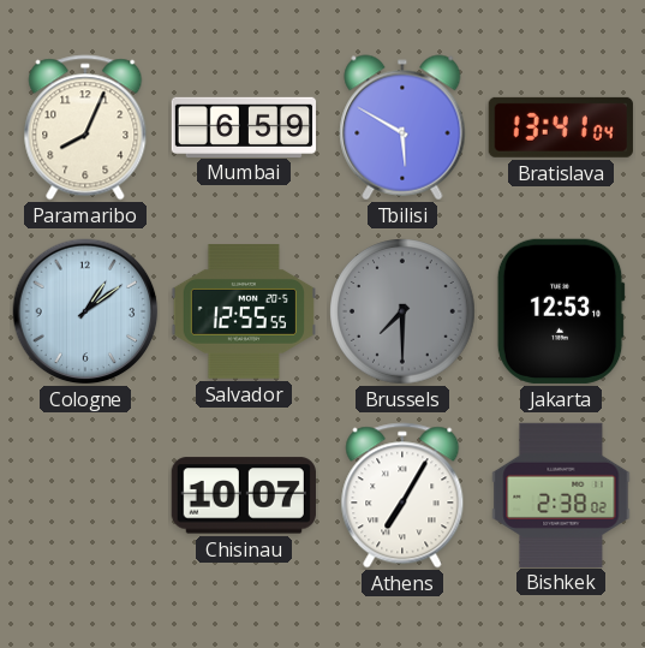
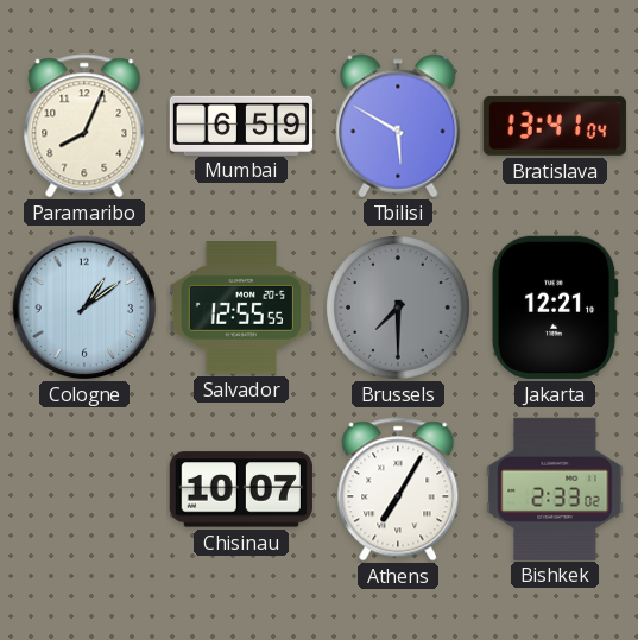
Jakarta: 12:53 -> 12:21 (555, 308)
Bishkek: 2:38 -> 2:33 (555, 488)
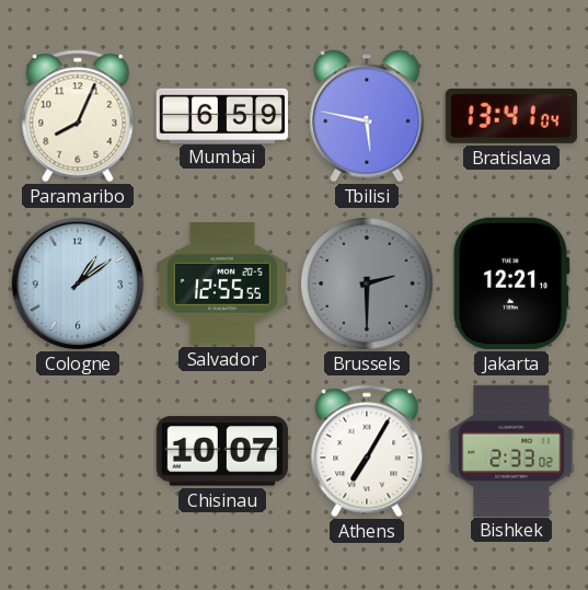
Tbilisi: 5:50 -> 5:47 (367, 116)
Brussels: 7:30 -> 2:30 (367, 284)
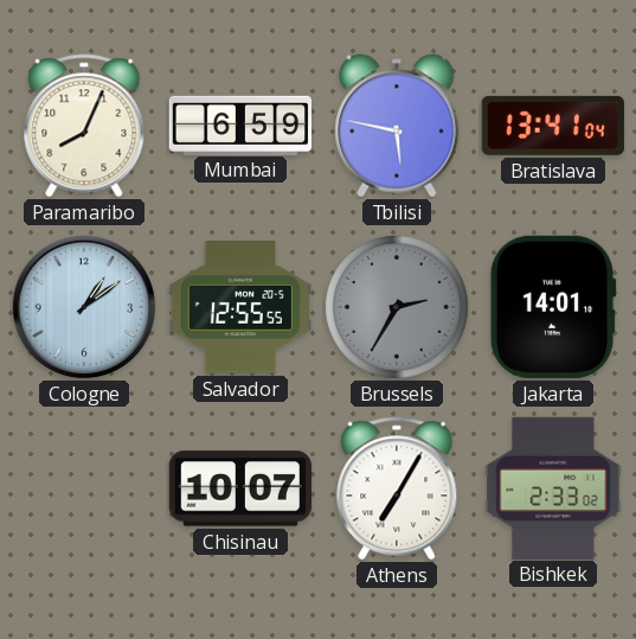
Brussels: 2:30 -> 2:35 (397, 307)
Jakarta: 12:21 -> 14:01 (553, 307)
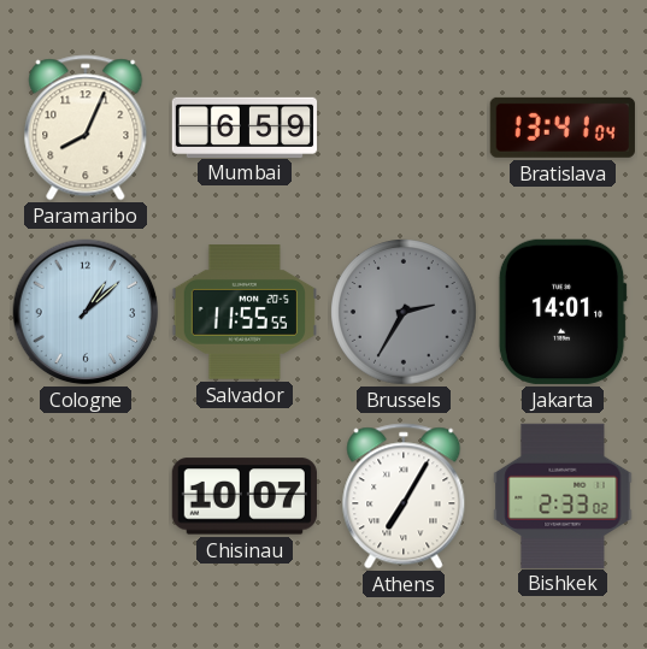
Tbilisi: 5:47 -> none (397, 126)
Cologne: 1:09 -> 1:08 (86, 312)
Salvador: 12:55 -> 11:55 (243, 312)
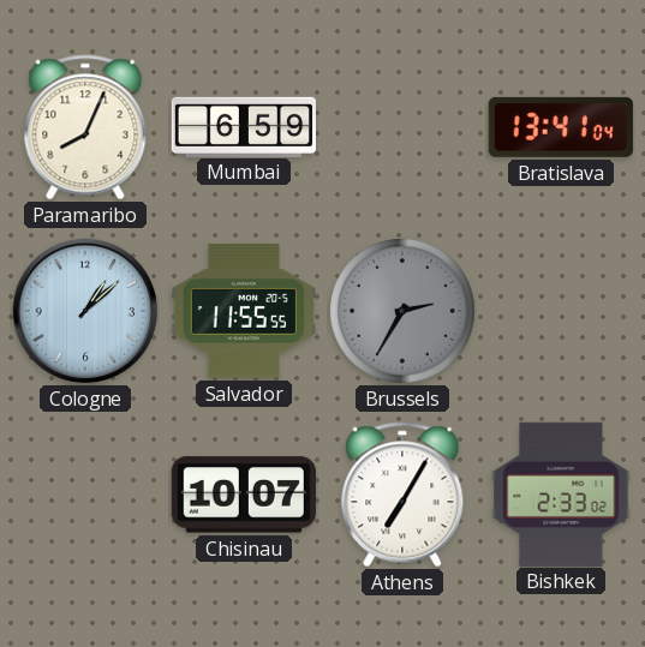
Jakarta: 14:01 -> none (563, 312)
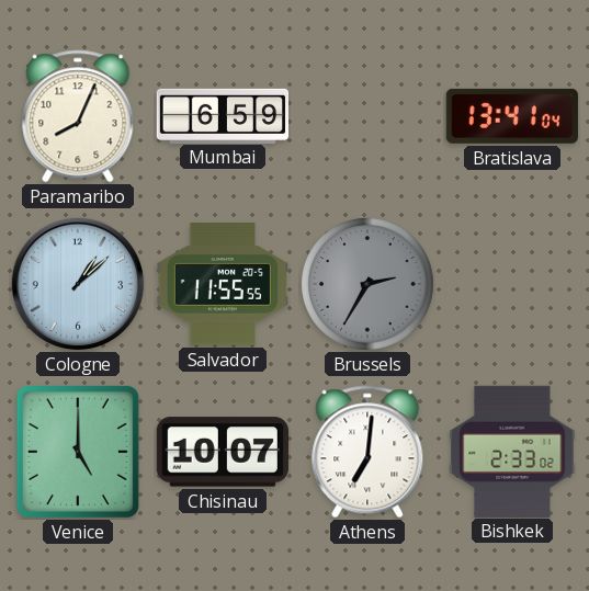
Venice: none -> 5:00 (78, 452)
Athens: 7:05 -> 7:01 (367, 452)
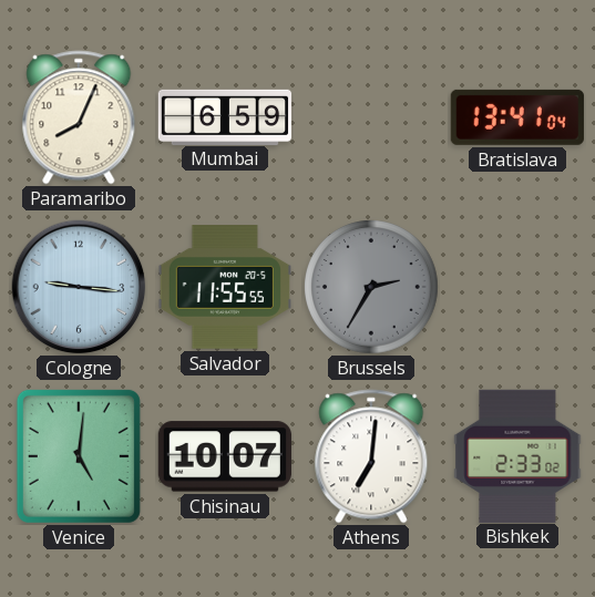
Cologne: 1:08 -> 9:16 (79, 287)
Venice: 5:00 -> 5:01 (79, 456)
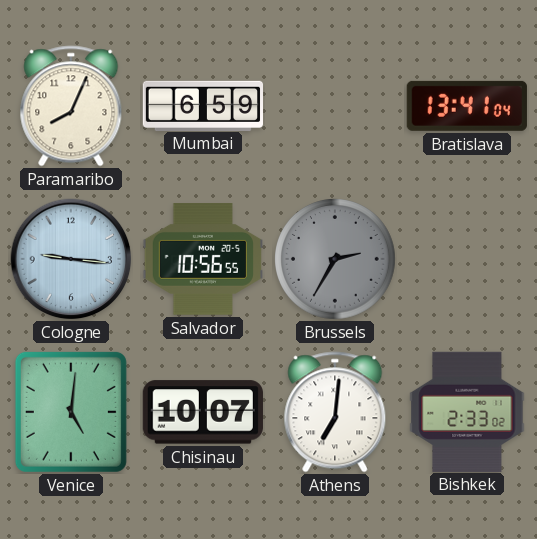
Salvador: 11:55 -> 10:56 (202, 259)
